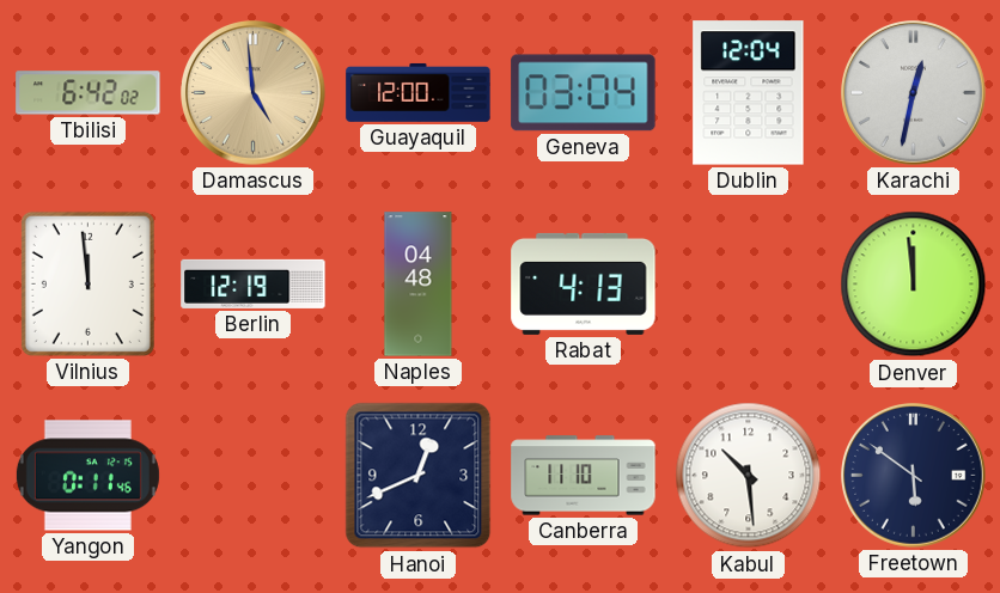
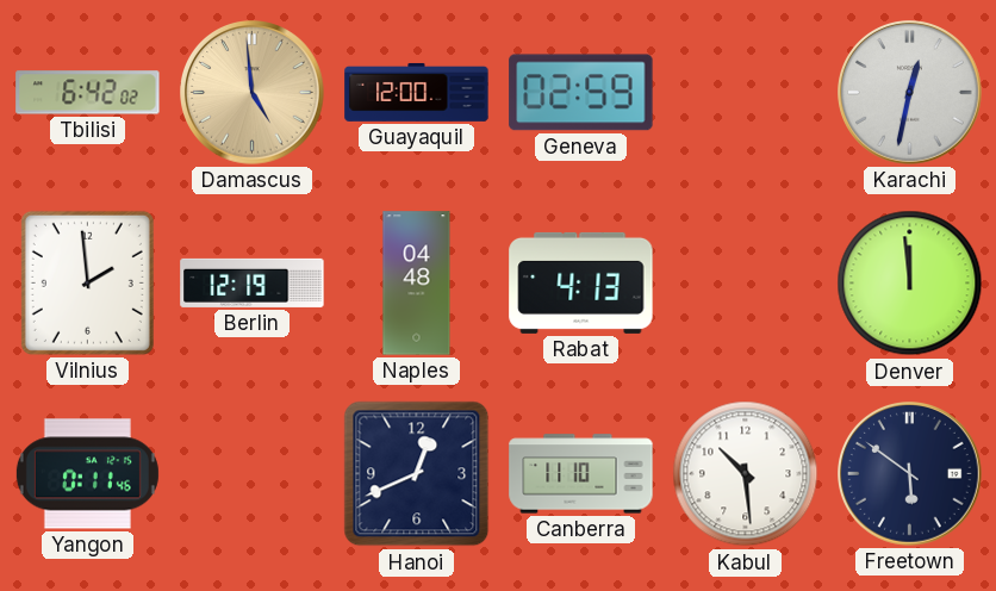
Geneva: 03:04 -> 02:59 (581, 93)
Dublin: 12:04 -> none (749, 93)
Vilnius: 11:59 -> 1:59 (87, 282)
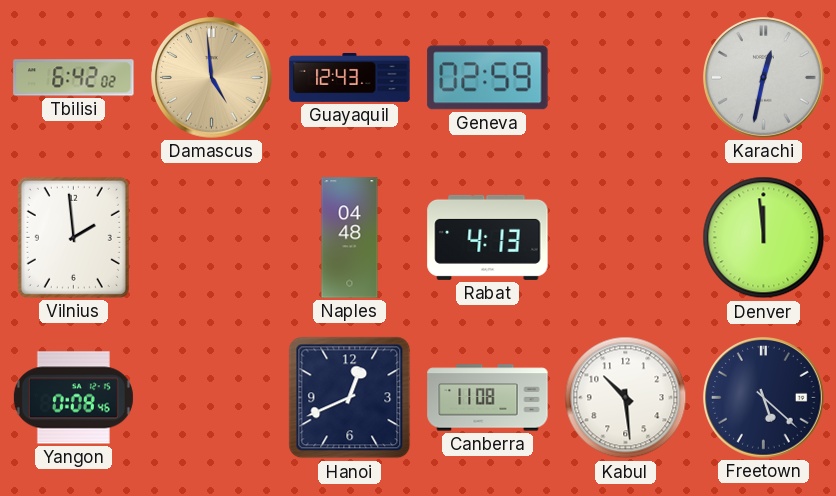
Guayaquil: 12:00 -> 12:43 (350, 77)
Berlin: 12:19 -> none (253, 282)
Yangon: 0:11 -> 0:08 (73, 398)
Canberra: 11:10 -> 11:08 (488, 398)
Freetown: 5:51 -> 5:22 (764, 398)
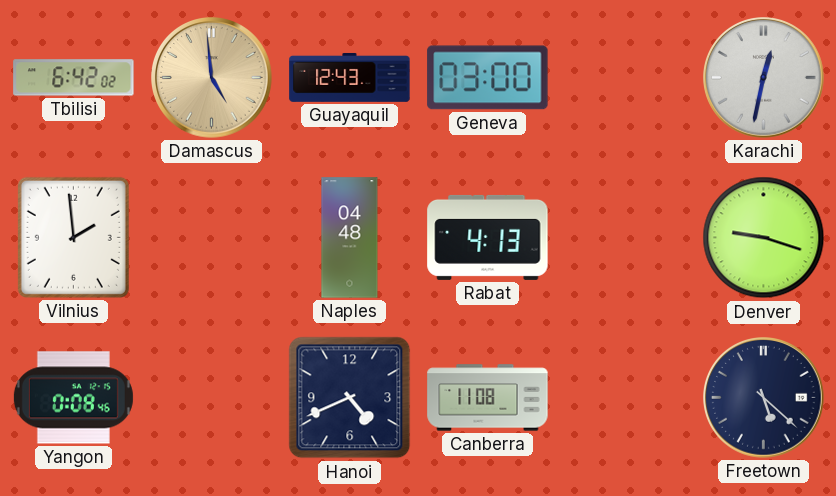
Geneva: 02:59 -> 03:00 (488, 78)
Denver: 11:59 -> 9:18 (764, 238)
Hanoi: 12:41 -> 4:41 (350, 398)
Kabul: 10:29 -> none (626, 398)
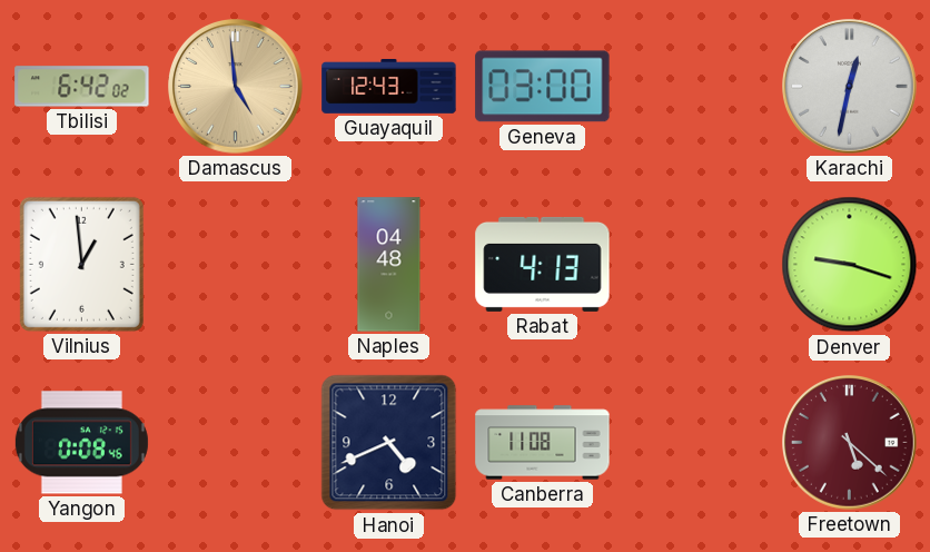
Vilnius: 1:59 -> 12:59 (81, 264)
Freetown dial: navy -> burgundy (850, 443)
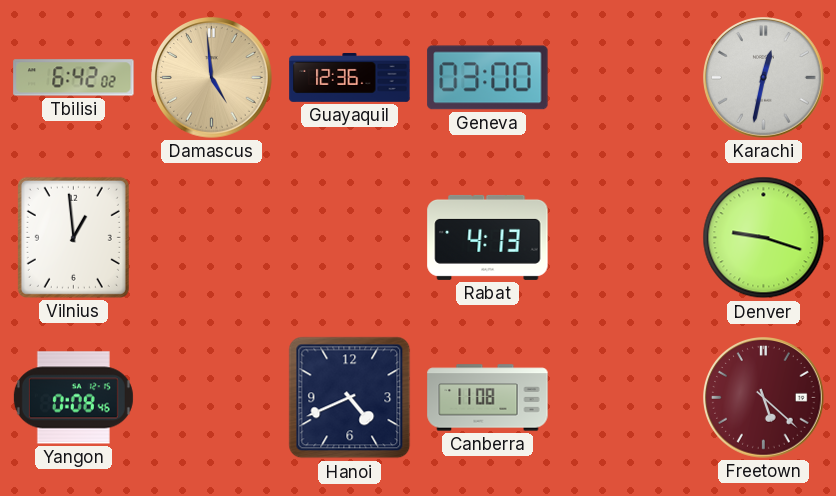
Guayaquil: 12:43 -> 12:36 (350, 77)
Naples: 04:48 -> none (389, 265)
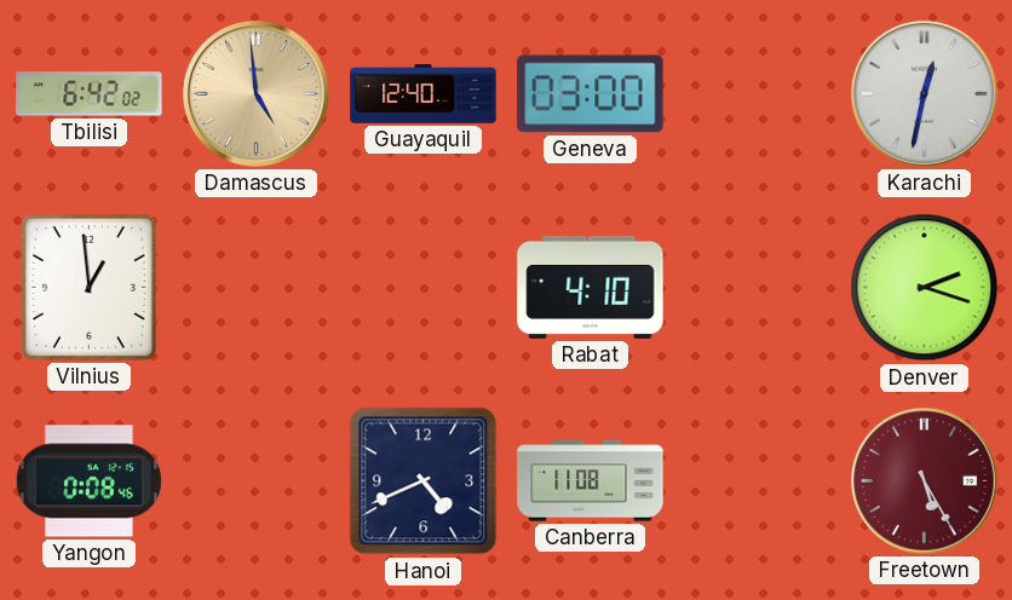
Guayaquil: 12:36 -> 12:40 (424, 93)
Rabat: 4:13 -> 4:10 (591, 287)
Denver: 9:18 -> 2:18 (925, 288)
Freetown: 5:22 -> 5:25 (925, 481)
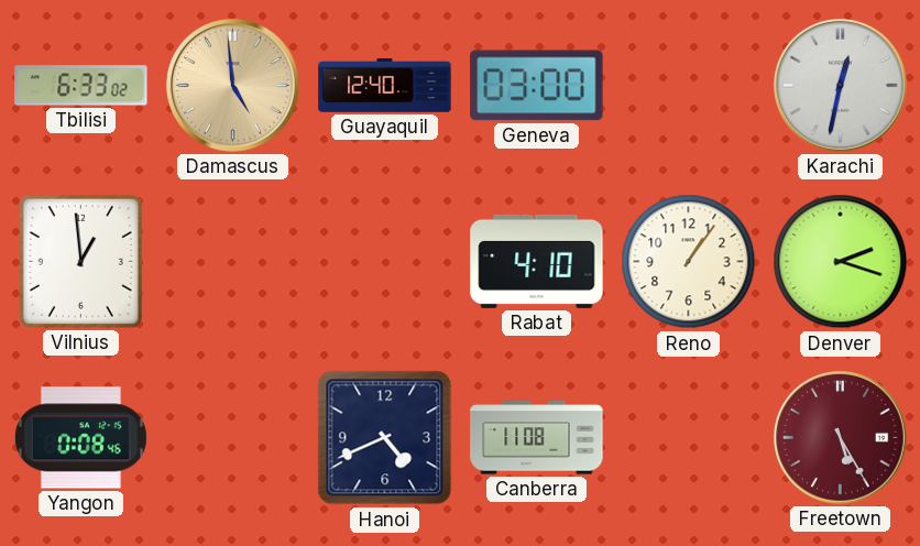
Tbilisi: 6:42 -> 6:33 (81, 86)
Reno: none -> 1:06 (689, 262)
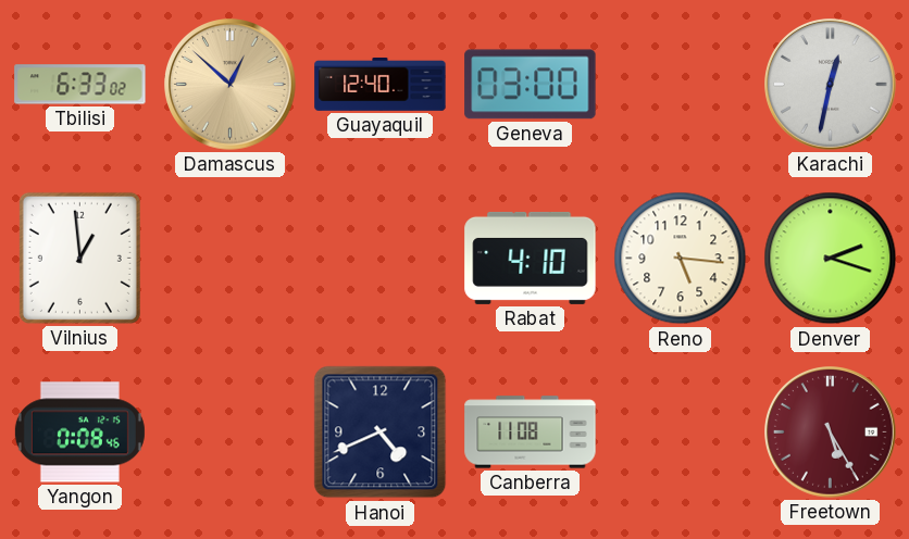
Damascus: 4:59 -> 12:52 (231, 85)
Reno: 1:06 -> 5:16 (681, 259)
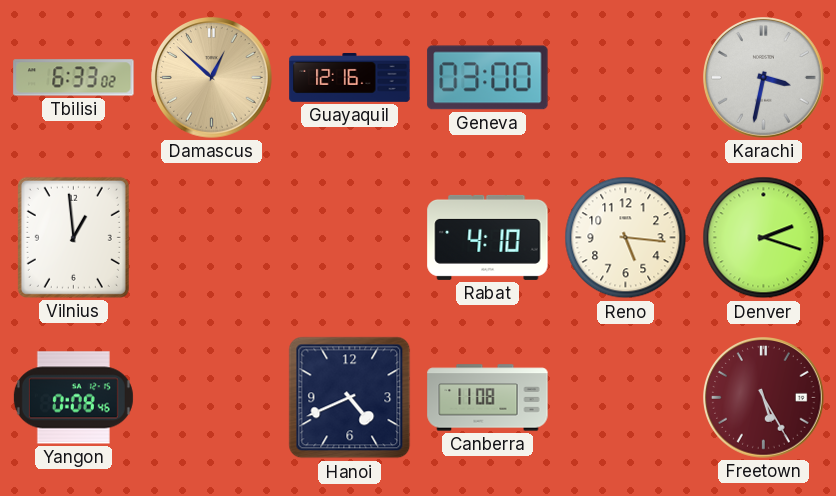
Guayaquil: 12:40 -> 12:16 (350, 77)
Karachi: 12:32 -> 3:32 (764, 78)
